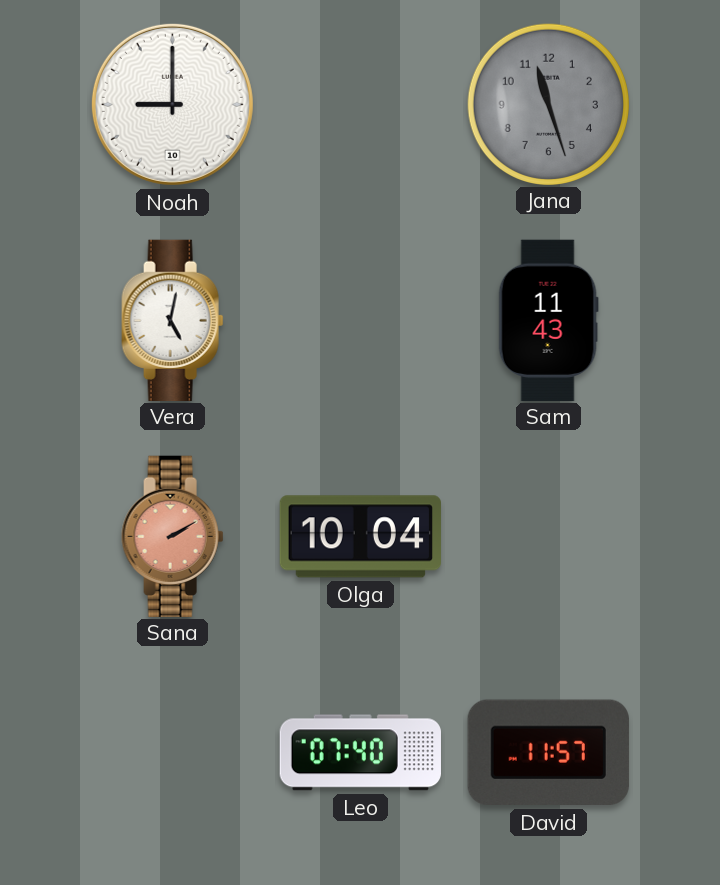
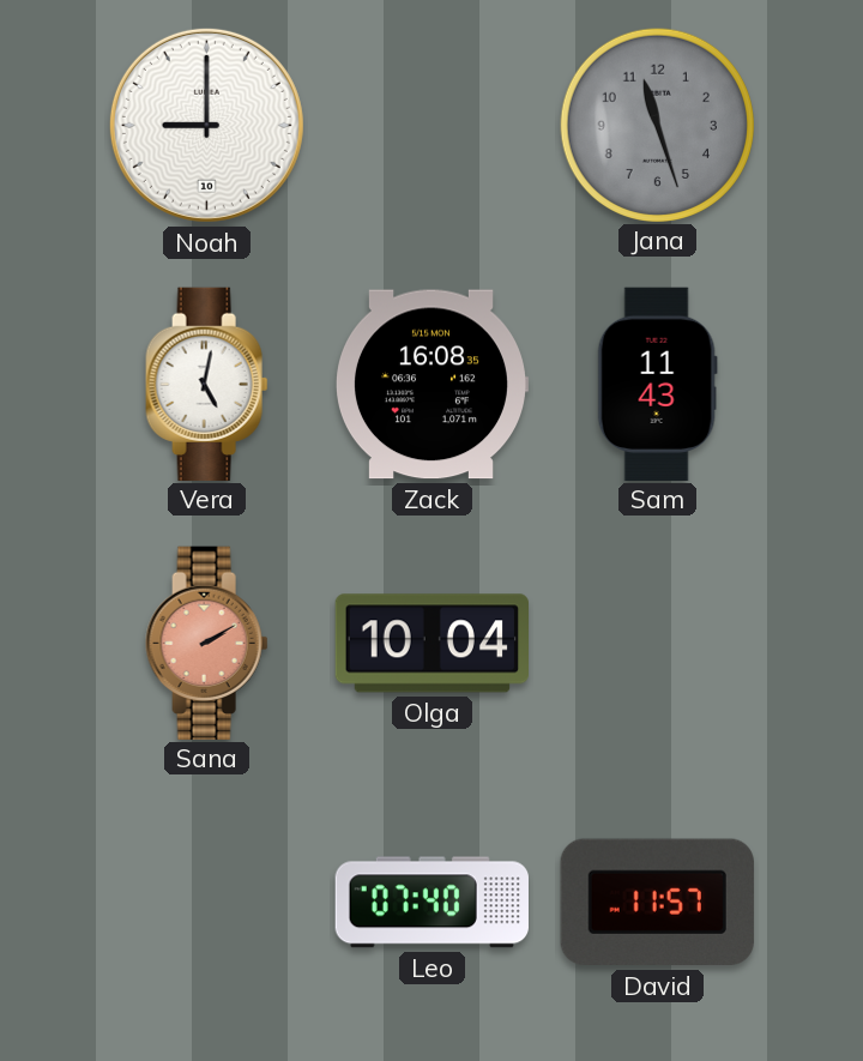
Zack: none -> 16:08 (430, 385)
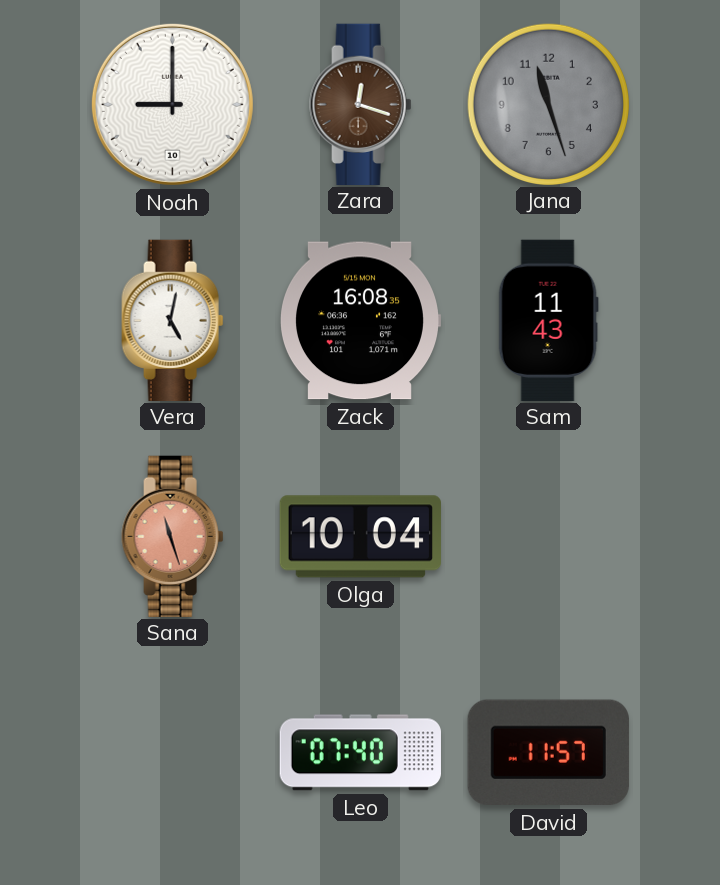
Zara: none -> 12:18 (361, 104)
Sana: 2:10 -> 11:27 (173, 536)
